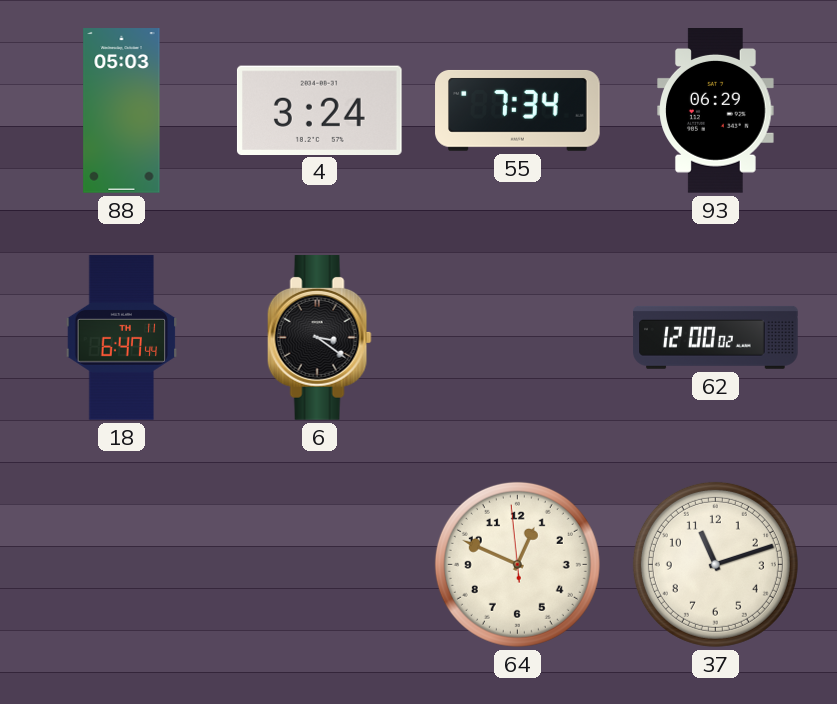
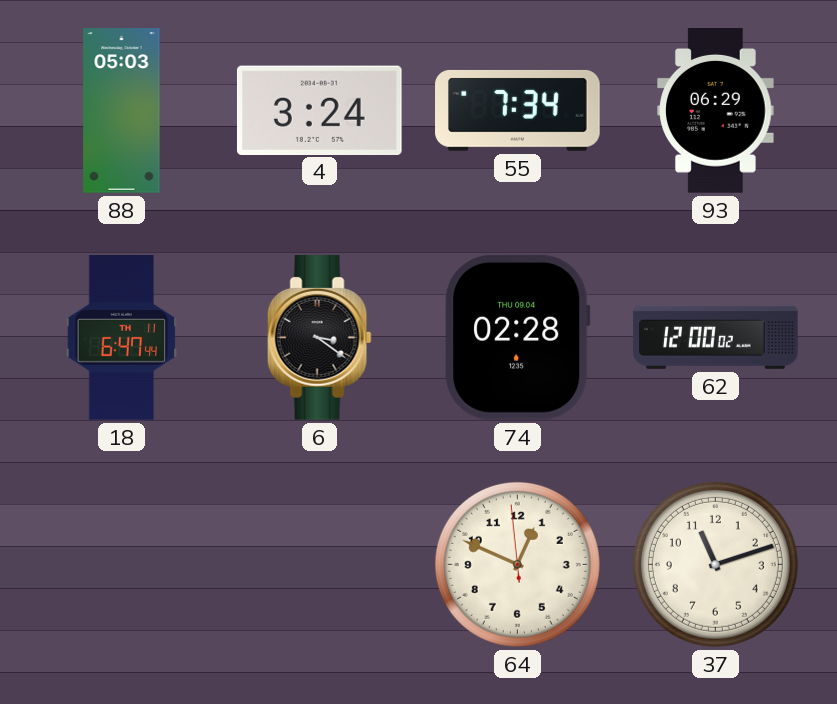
74: none -> 02:28 (518, 337)
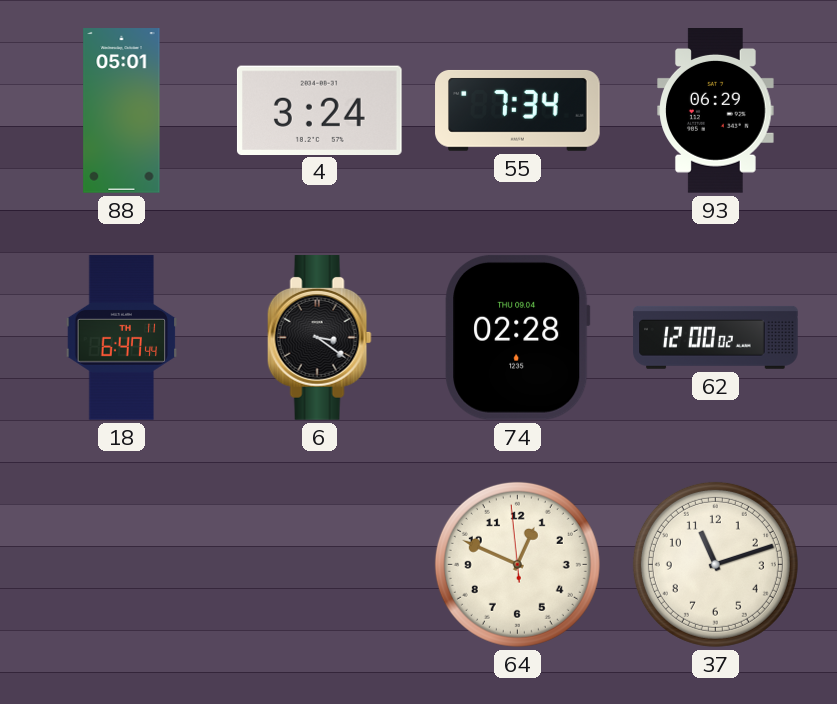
88: 05:03 -> 05:01 (122, 111)
